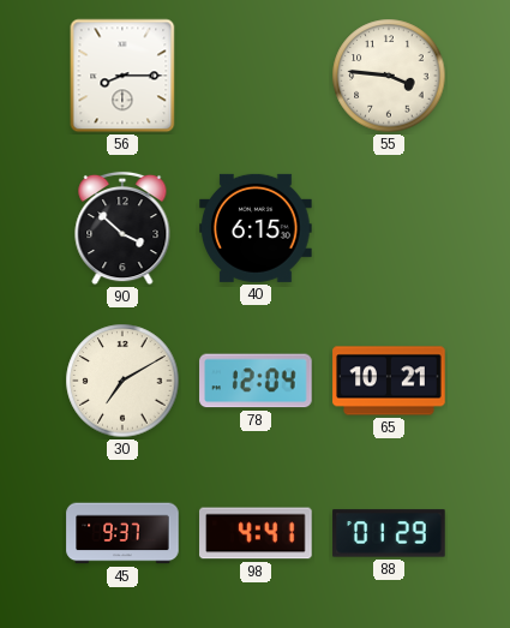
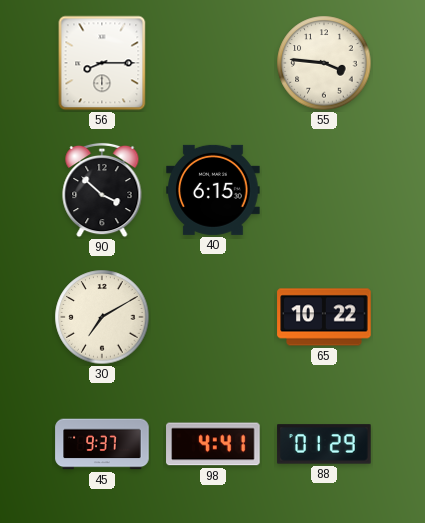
78: 12:04 -> none (256, 381)
65: 10:21 -> 10:22 (324, 317)
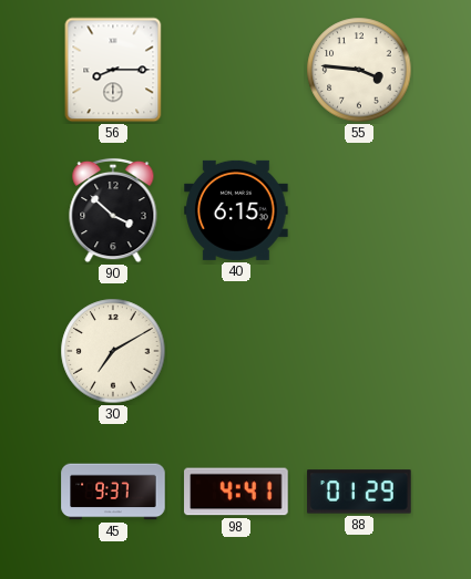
65: 10:22 -> none (324, 317)
